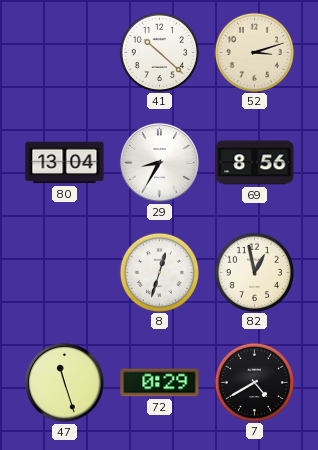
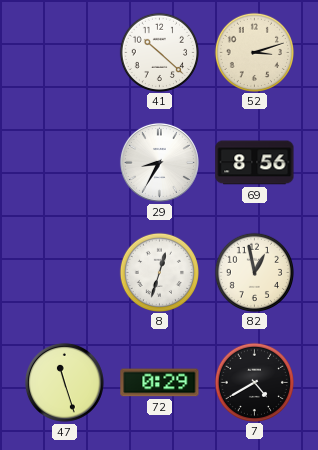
80: 13:04 -> none (65, 163)
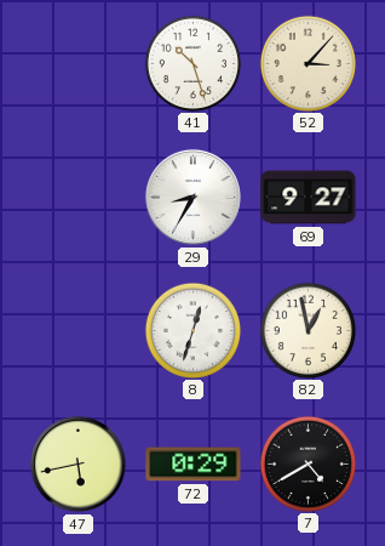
41: 10:22 -> 10:27 (192, 63)
52: 3:12 -> 3:07 (308, 63)
69: 8:56 -> 9:27 (309, 198)
47: 11:27 -> 5:43 (77, 463)
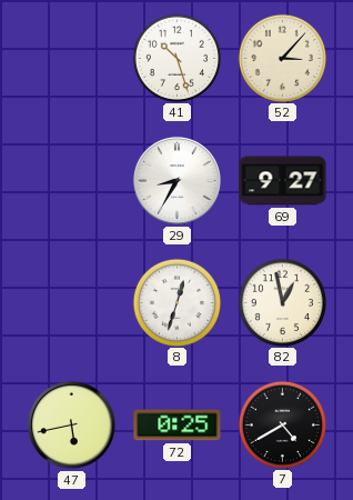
72: 0:29 -> 0:25 (178, 426)
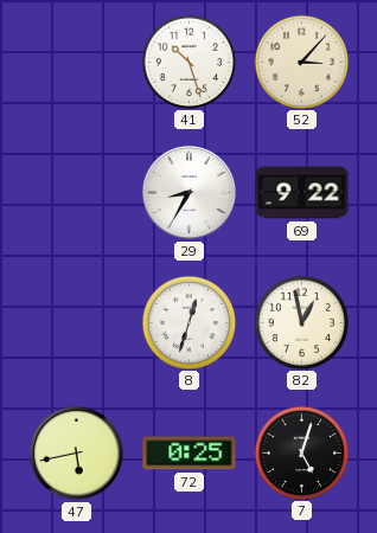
69: 9:27 -> 9:22 (302, 193)
7: 4:40 -> 5:03 (301, 452)
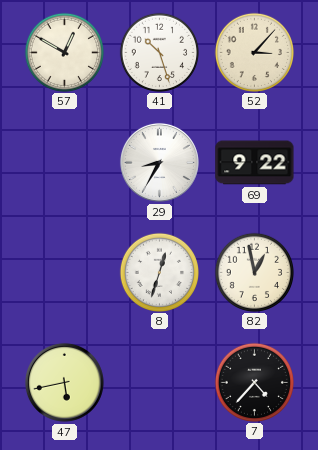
57: none -> 12:50 (64, 52)
72: 0:25 -> none (190, 454)
7: 5:03 -> 4:37 (254, 382)
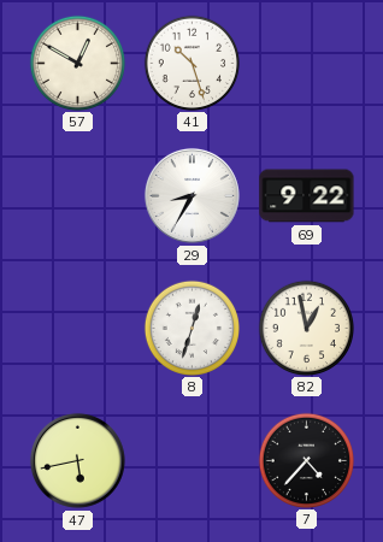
52: 3:07 -> none (254, 52)
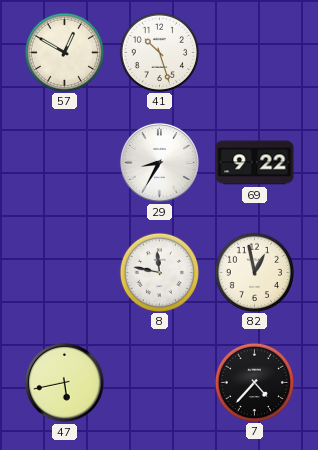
8: 12:33 -> 11:47 (159, 272)
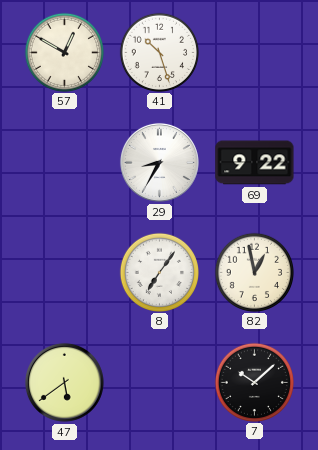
8: 11:47 -> 7:06 (159, 272)
47: 5:43 -> 5:39 (64, 382)
7: 4:37 -> 10:08 (254, 382)
